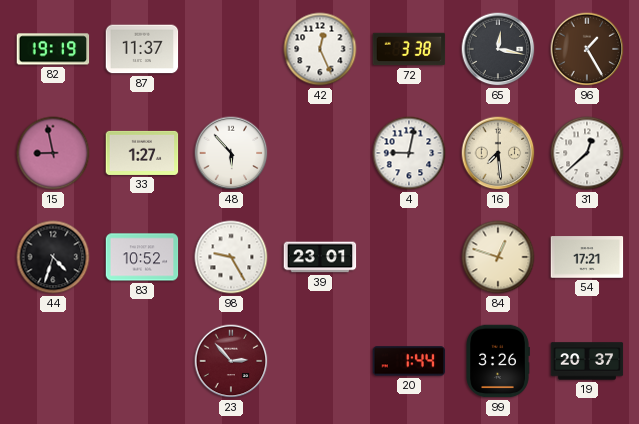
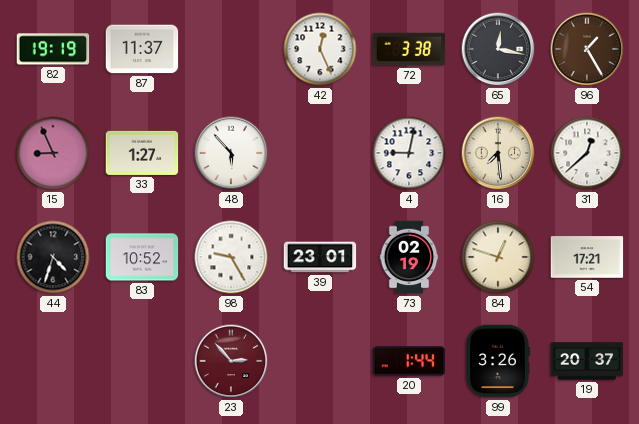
15: 8:58 -> 8:56 (53, 153)
73: none -> 02:19 (409, 257)
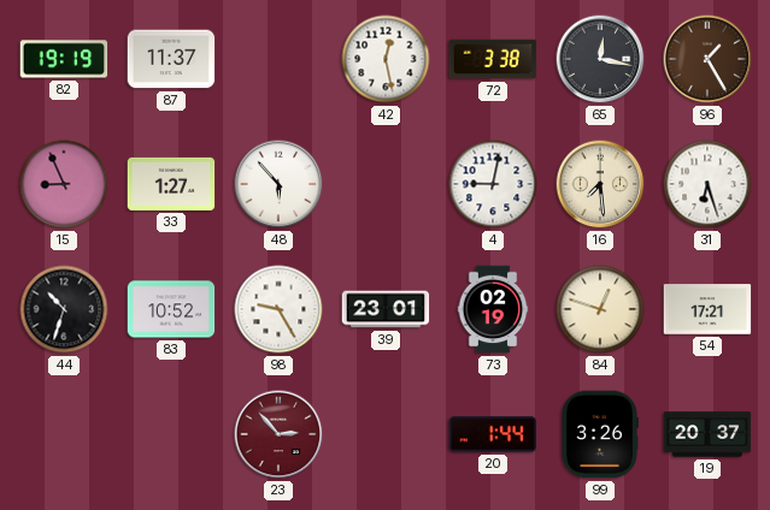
42: 12:26 -> 12:28 (386, 59)
31: 12:38 -> 6:27 (707, 184)
44: 4:33 -> 10:33 (64, 309)
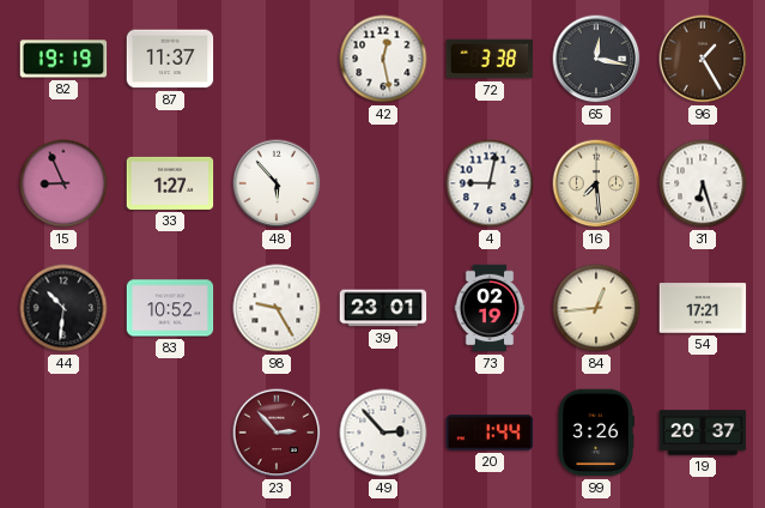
44: 10:33 -> 10:31 (63, 308)
84: 12:48 -> 12:44 (596, 308)
49: none -> 2:53 (383, 433)
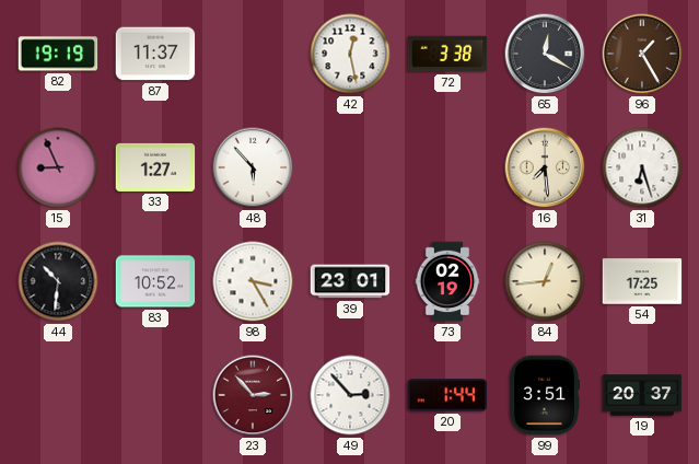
65: 12:17 -> 12:20 (545, 54)
4: 9:02 -> none (490, 183)
98: 9:25 -> 3:25 (253, 281)
54: 17:21 -> 17:25 (642, 281)
99: 3:26 -> 3:51 (545, 395)
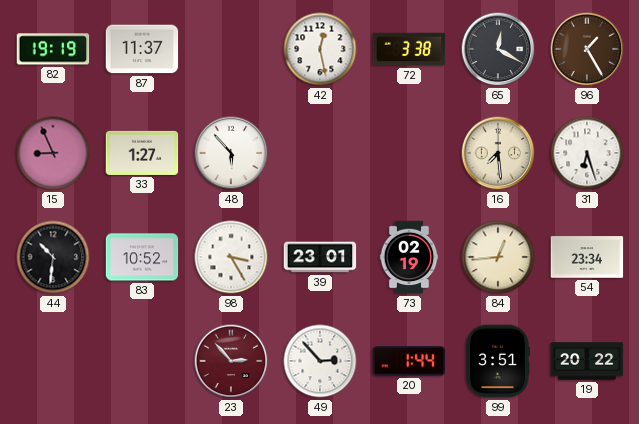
54: 17:25 -> 23:34 (587, 257)
19: 20:37 -> 20:22 (587, 361)
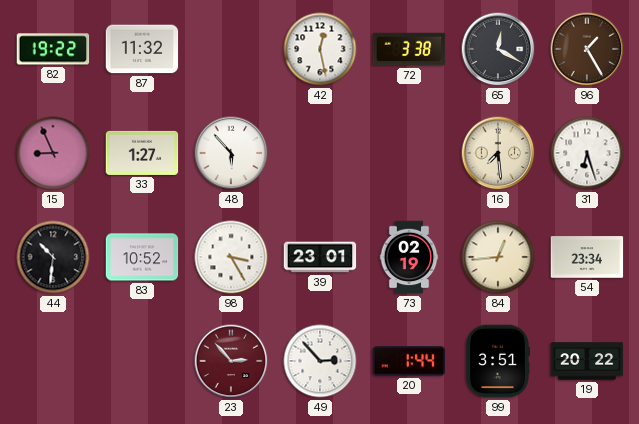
82: 19:19 -> 19:22 (53, 49)
87: 11:37 -> 11:32 (142, 49)
